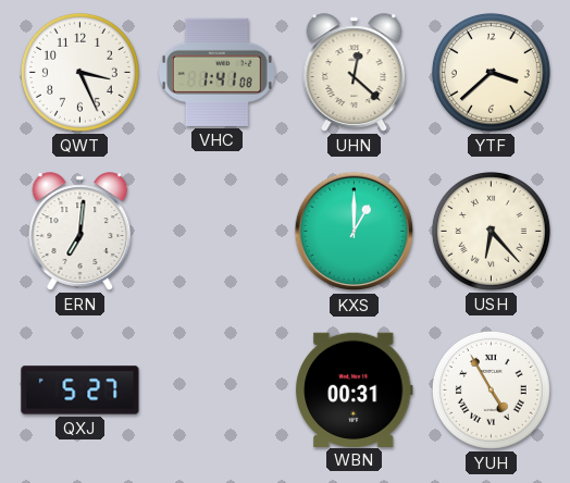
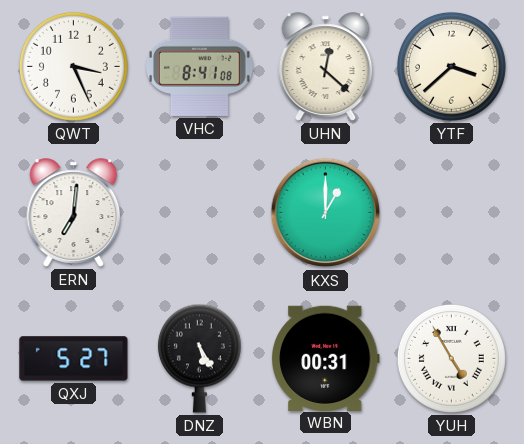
VHC: 1:41 -> 8:41 (199, 66)
USH: 6:23 -> none (491, 231)
DNZ: none -> 5:25 (199, 358)
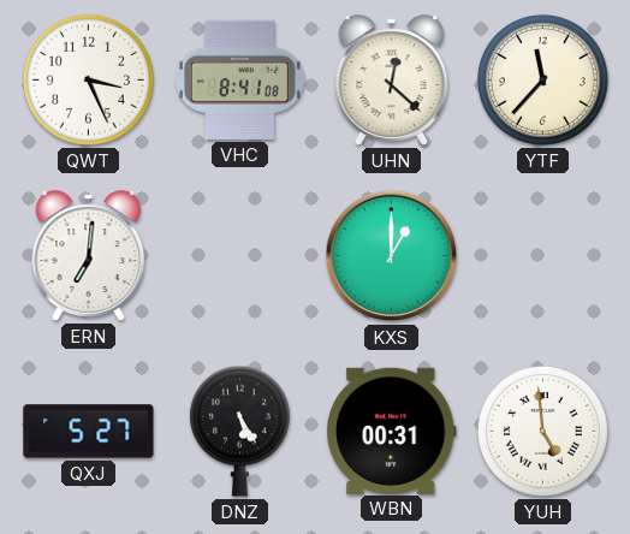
YTF: 3:38 -> 11:37 (542, 79)
YUH: 4:55 -> 4:59 (542, 431)
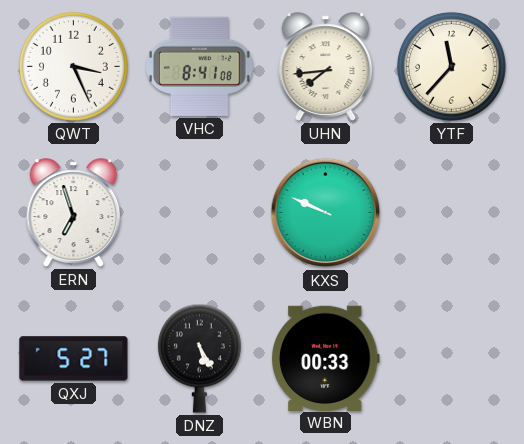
UHN: 12:22 -> 7:44 (326, 67)
ERN: 7:01 -> 6:57 (74, 213)
KXS: 1:00 -> 9:49 (326, 213)
WBN: 00:31 -> 00:33 (325, 358)
YUH: 4:59 -> none (542, 431)
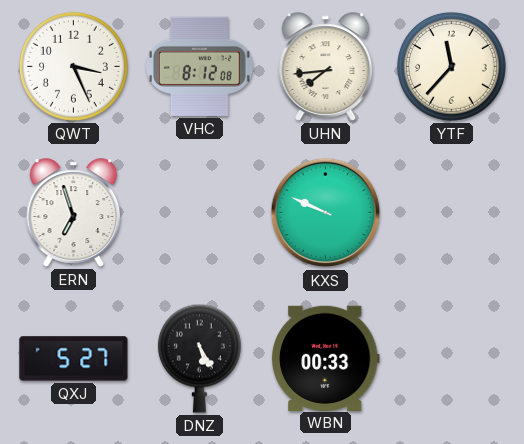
VHC: 8:41 -> 8:12 (199, 66)
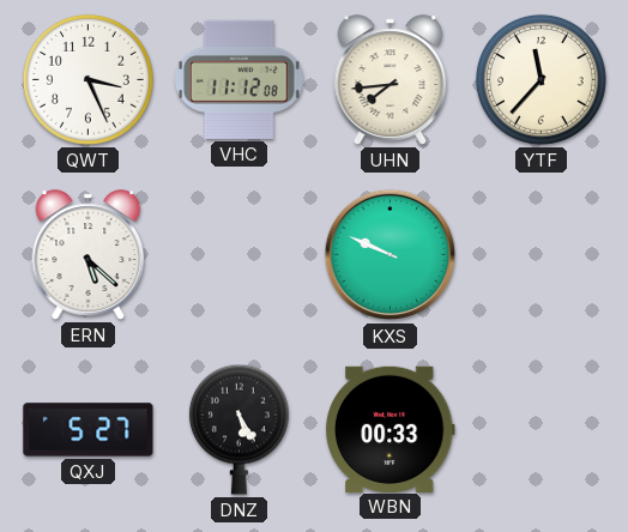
VHC: 8:12 -> 11:12 (238, 79)
ERN: 6:57 -> 5:22 (89, 255)
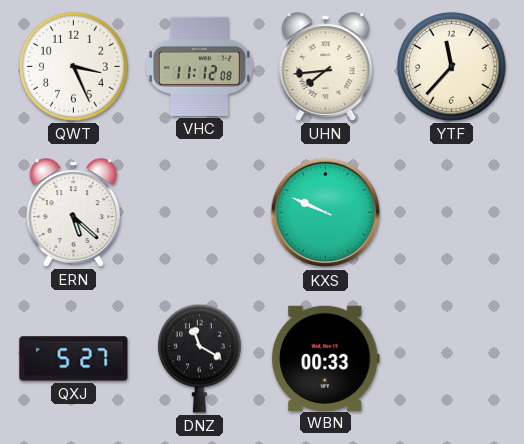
DNZ: 5:25 -> 11:20 (199, 358)
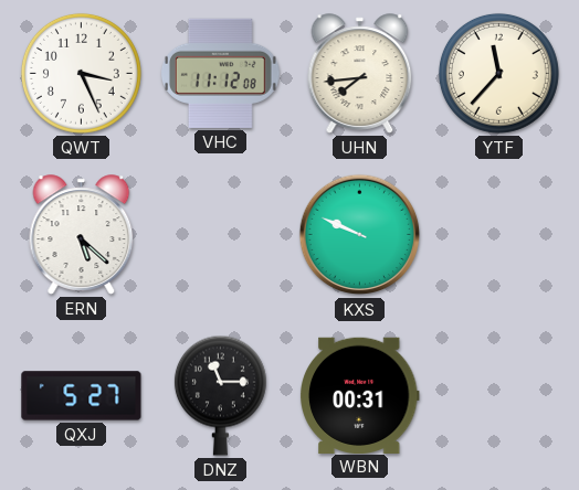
DNZ: 11:20 -> 11:15 (220, 395)
WBN: 00:33 -> 00:31 (359, 395)
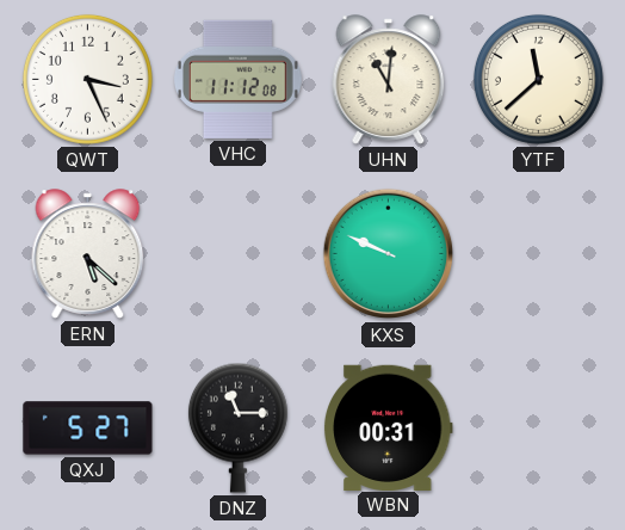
UHN: 7:44 -> 11:01 (389, 80)
YTF: 11:37 -> 11:38 (538, 79)
